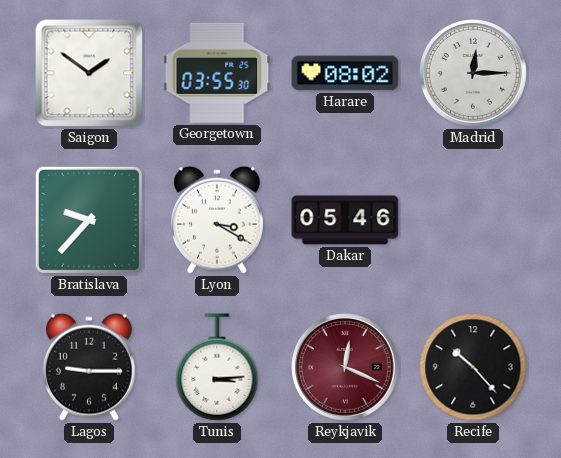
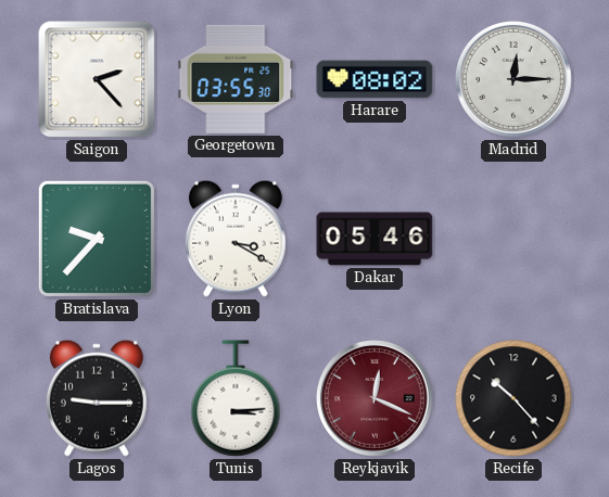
Saigon: 1:51 -> 2:23 (97, 79)
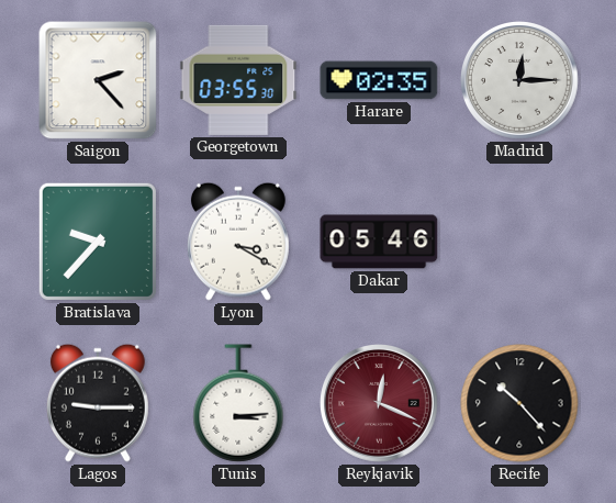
Harare: 08:02 -> 02:35 (379, 80)
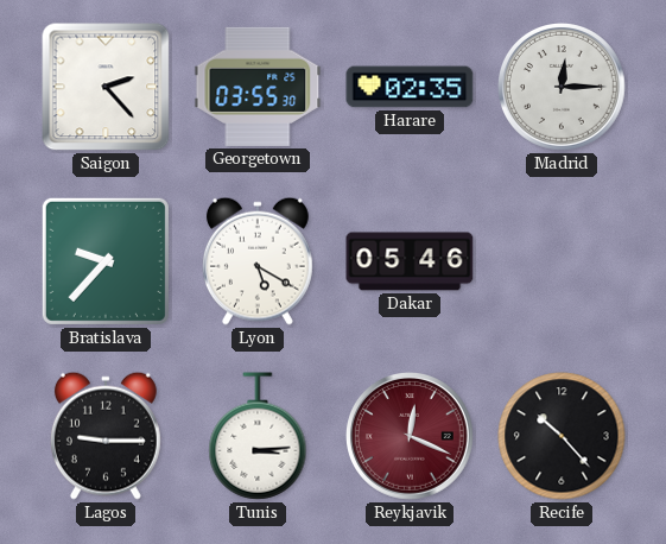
Lyon: 3:20 -> 5:20 (258, 261)
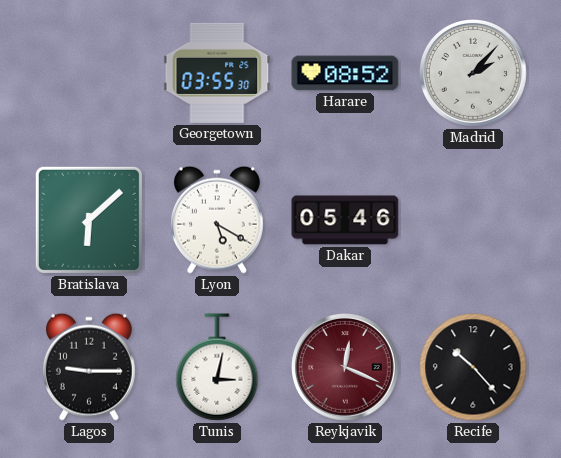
Saigon: 2:23 -> none (106, 87)
Harare: 02:35 -> 08:52 (345, 73)
Madrid: 12:15 -> 2:07 (474, 74)
Bratislava: 9:37 -> 6:08 (89, 220)
Tunis: 3:14 -> 3:02 (217, 367)
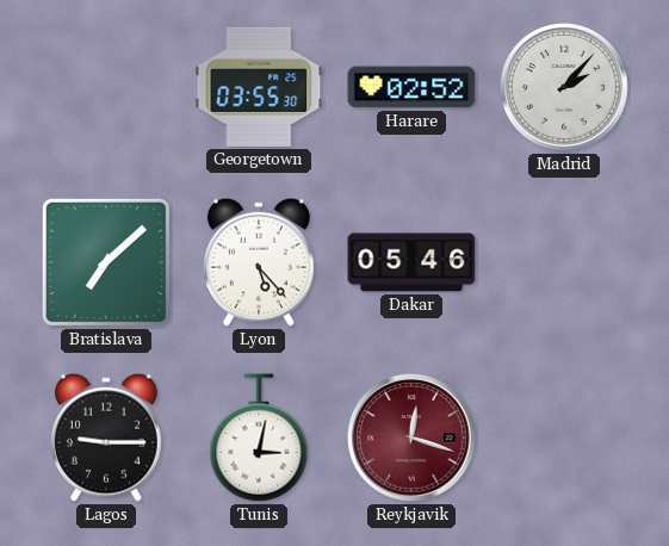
Harare: 08:52 -> 02:52 (411, 87)
Bratislava: 6:08 -> 7:08 (106, 262)
Lyon: 5:20 -> 5:23 (259, 262)
Reykjavik: 12:19 -> 12:18 (413, 439)
Recife: 10:23 -> none (473, 367)
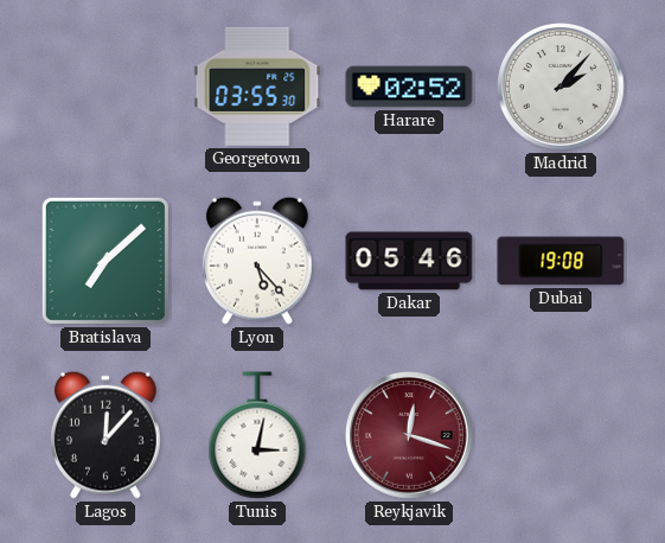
Dubai: none -> 19:08 (561, 261)
Lagos: 9:15 -> 12:07 (105, 435)
